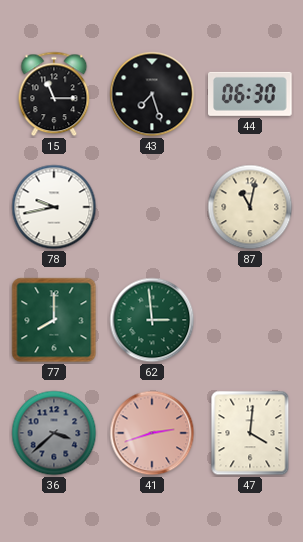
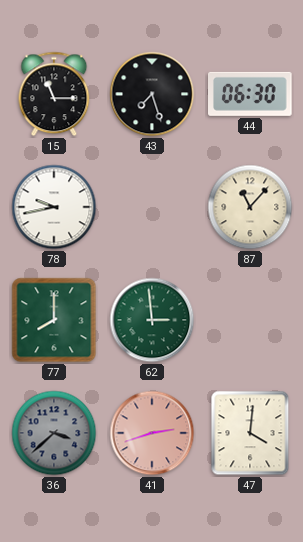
87: 11:02 -> 11:07 (250, 207)
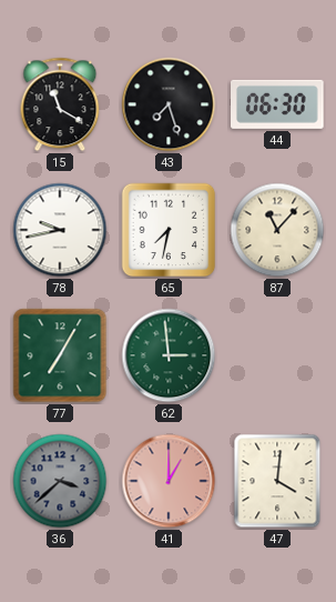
15: 11:15 -> 11:20 (60, 104)
65: none -> 7:32 (169, 230)
77: 8:00 -> 7:05 (60, 355)
41: 2:42 -> 1:00 (169, 481)
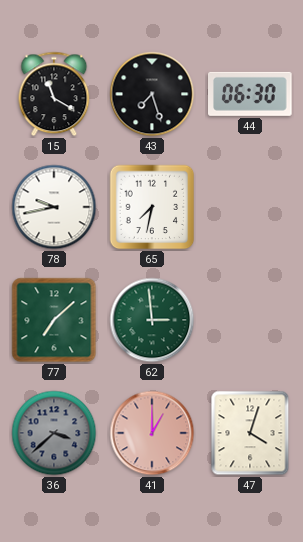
87: 11:07 -> none (277, 230)
77: 7:05 -> 7:08 (54, 320)
47: 4:01 -> 4:03 (250, 433)
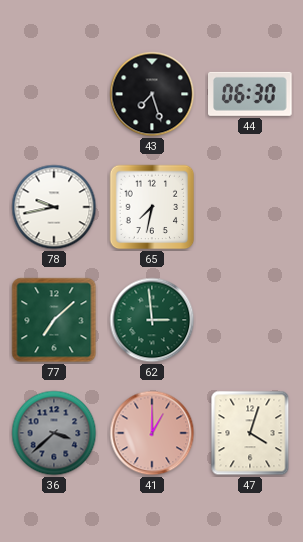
15: 11:20 -> none (54, 94)
